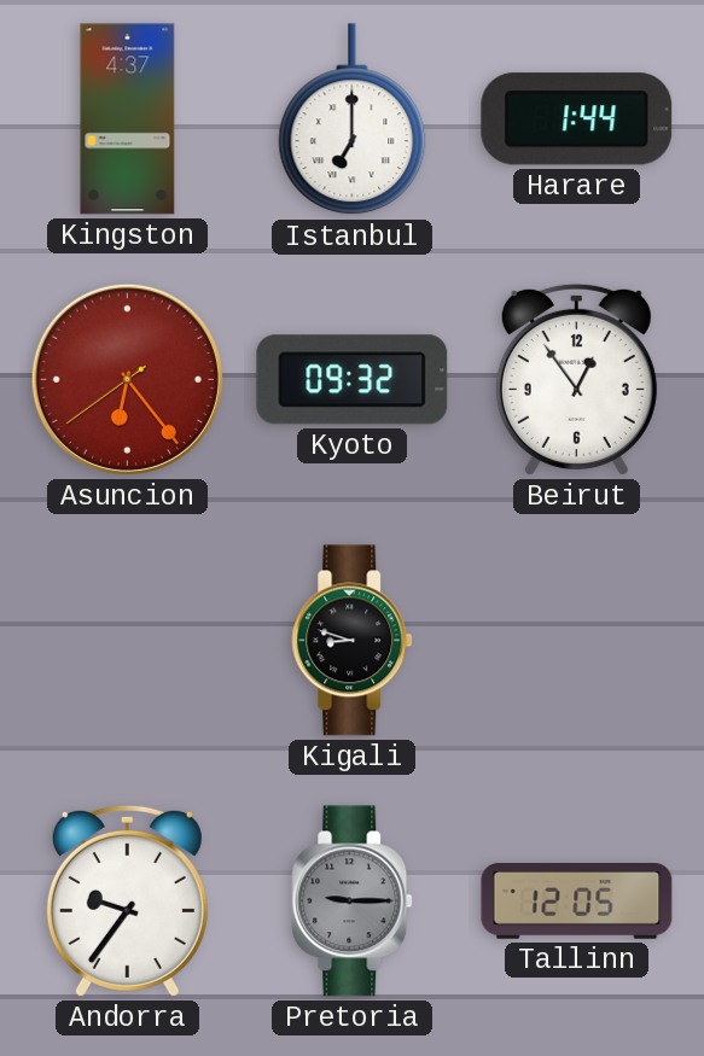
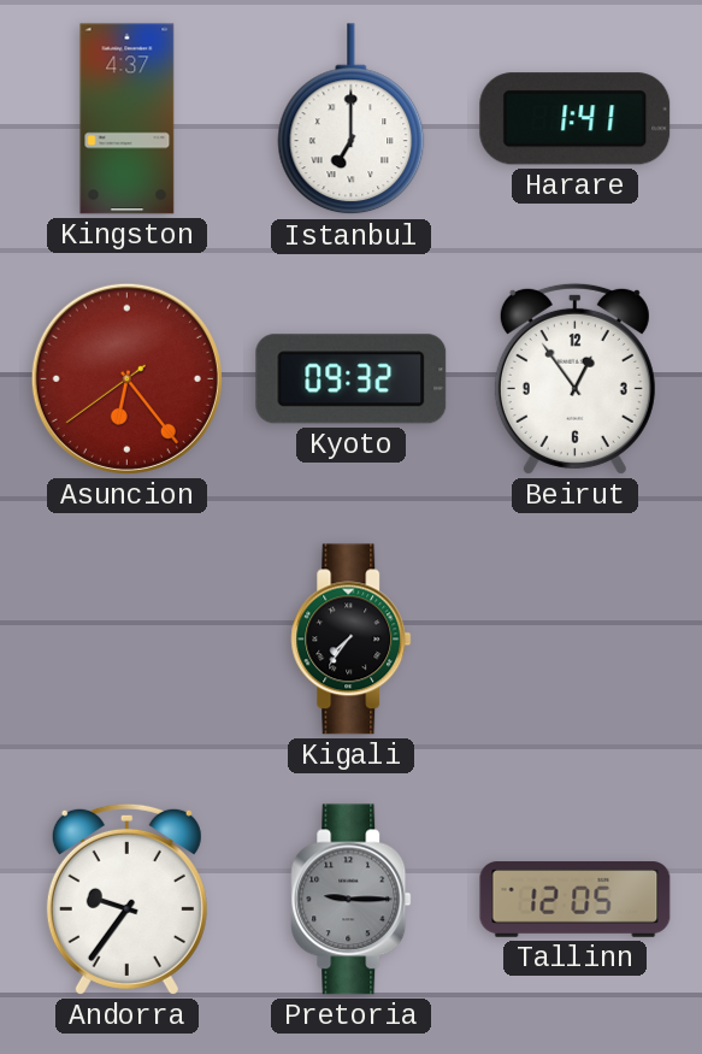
Harare: 1:44 -> 1:41 (576, 119)
Kigali: 8:48 -> 7:36 (352, 640)
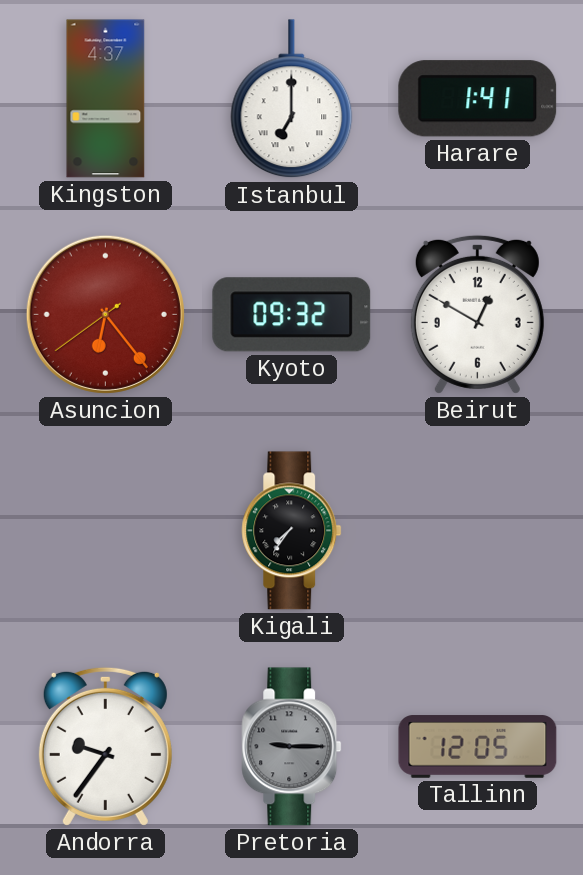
Beirut: 12:54 -> 12:50 (477, 314)
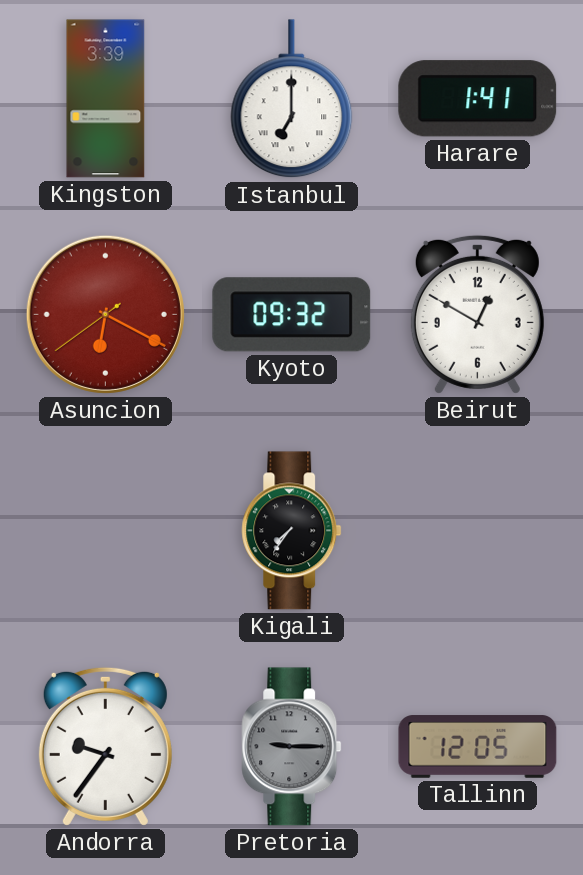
Kingston: 4:37 -> 3:39 (106, 99)
Asuncion: 6:23 -> 6:19 (105, 314)
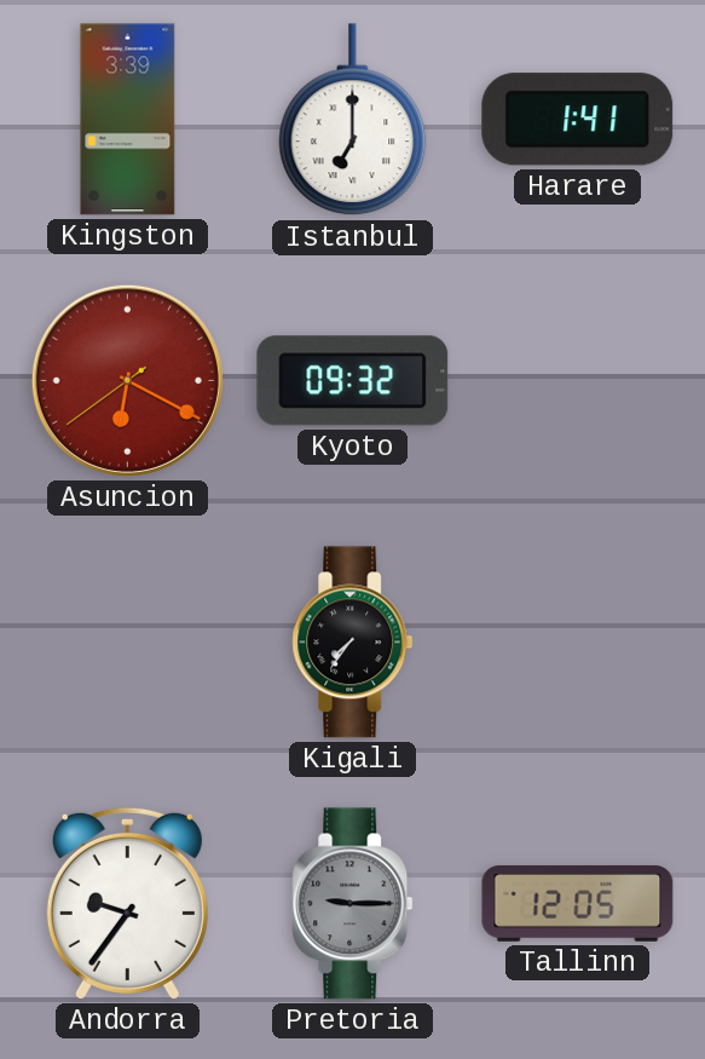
Beirut: 12:50 -> none (477, 314)
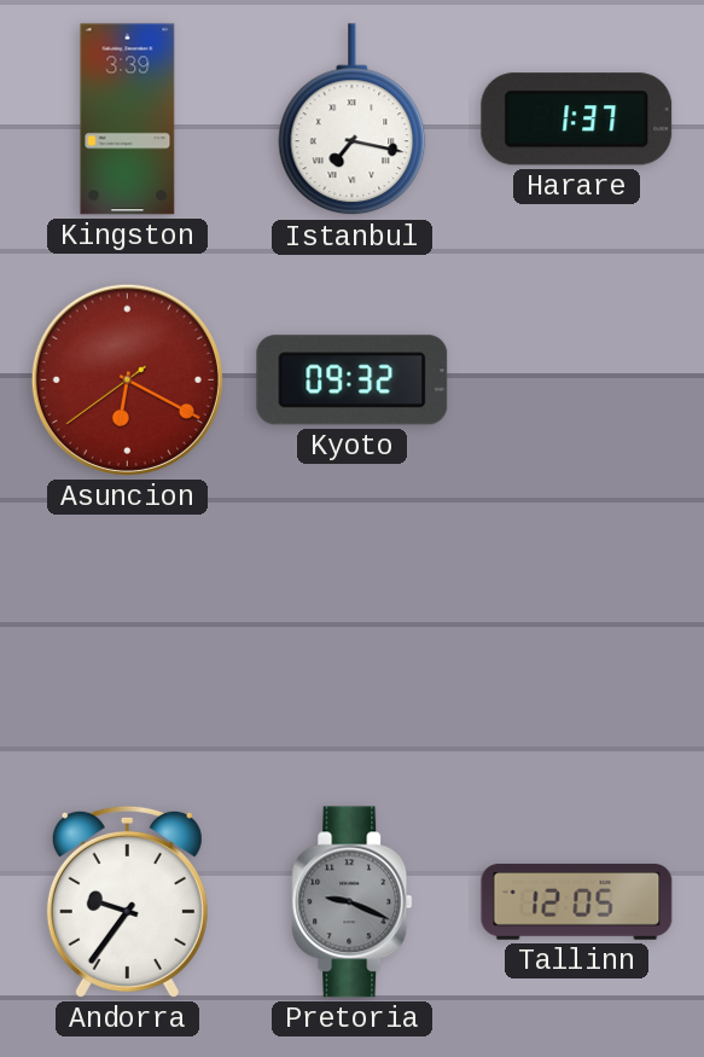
Istanbul: 7:00 -> 7:17 (353, 120)
Harare: 1:41 -> 1:37 (577, 120)
Kigali: 7:36 -> none (353, 643)
Pretoria: 9:15 -> 9:19 (353, 902)
